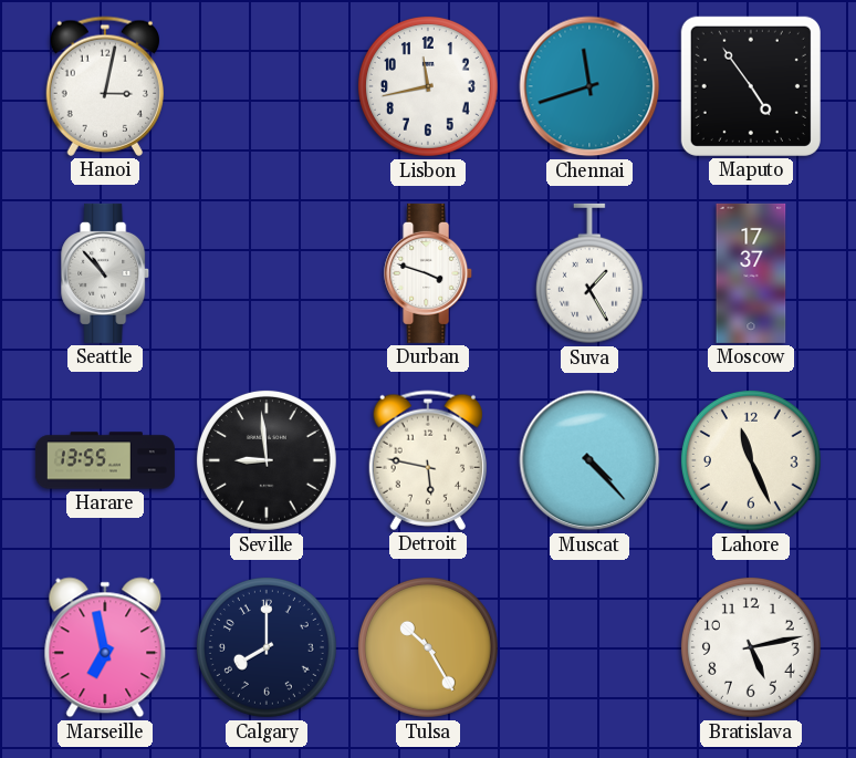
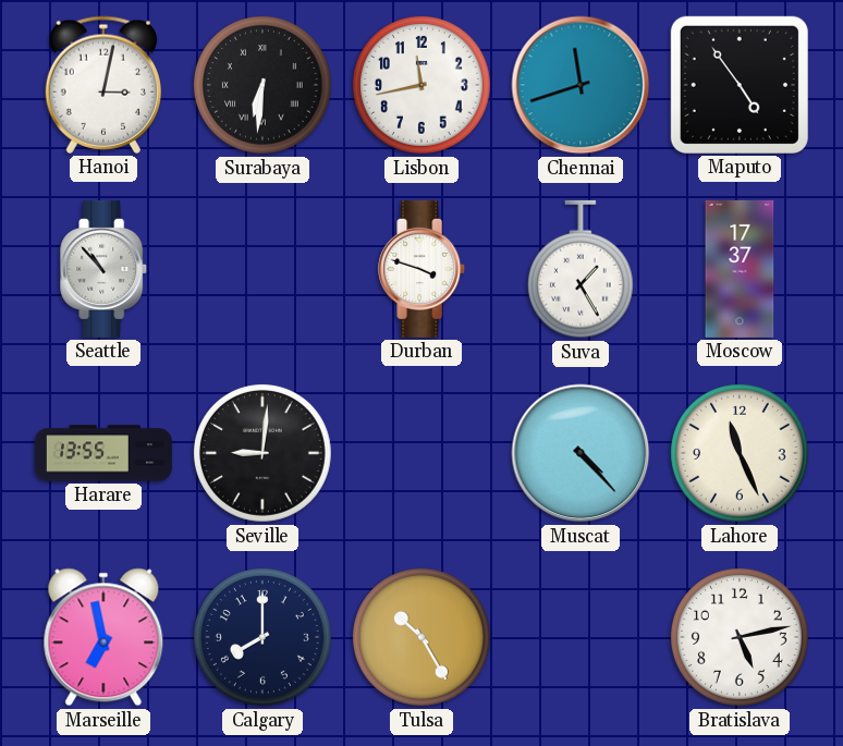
Surabaya: none -> 6:31 (262, 85)
Seville: 8:59 -> 9:01 (262, 453)
Detroit: 5:47 -> none (428, 460)
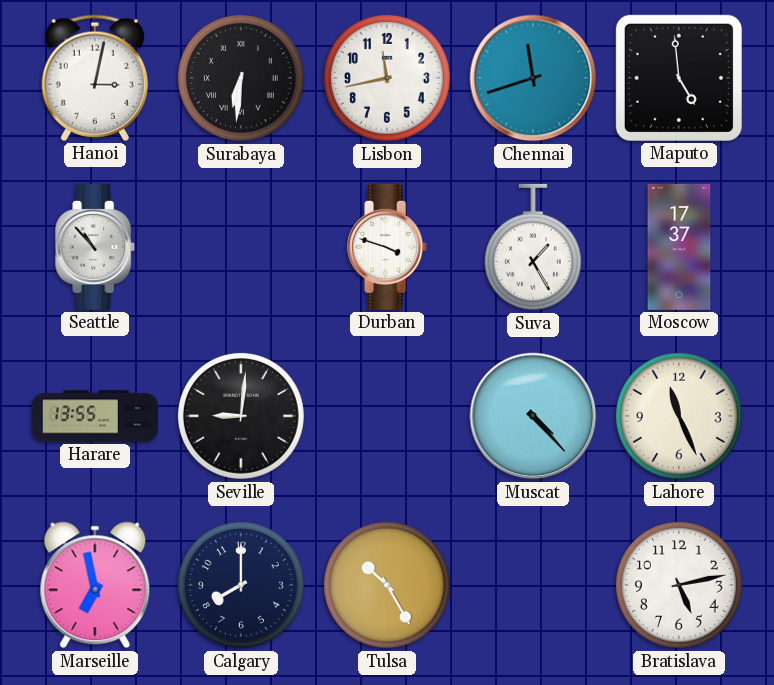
Maputo: 4:54 -> 4:59 (679, 78)
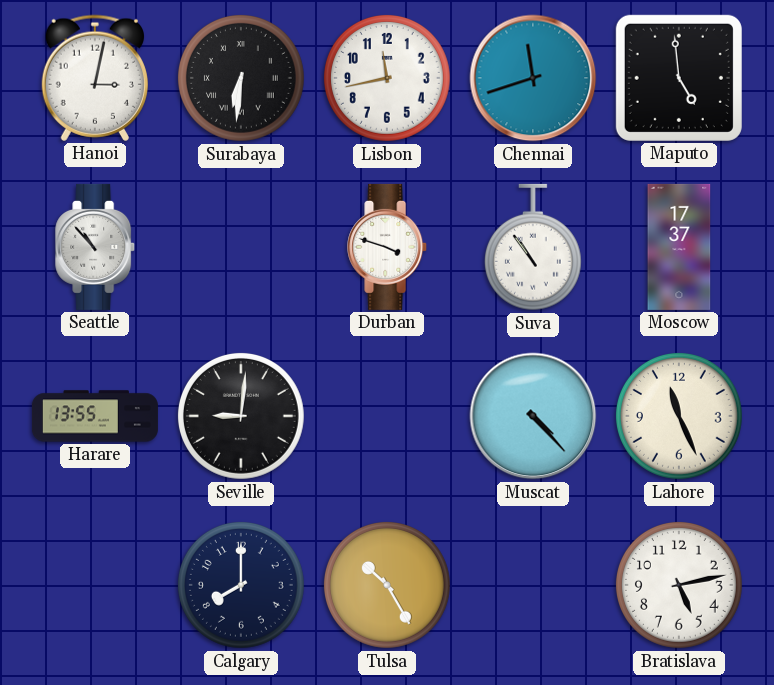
Suva: 1:25 -> 10:54 (533, 247)
Marseille: 6:58 -> none (95, 585)
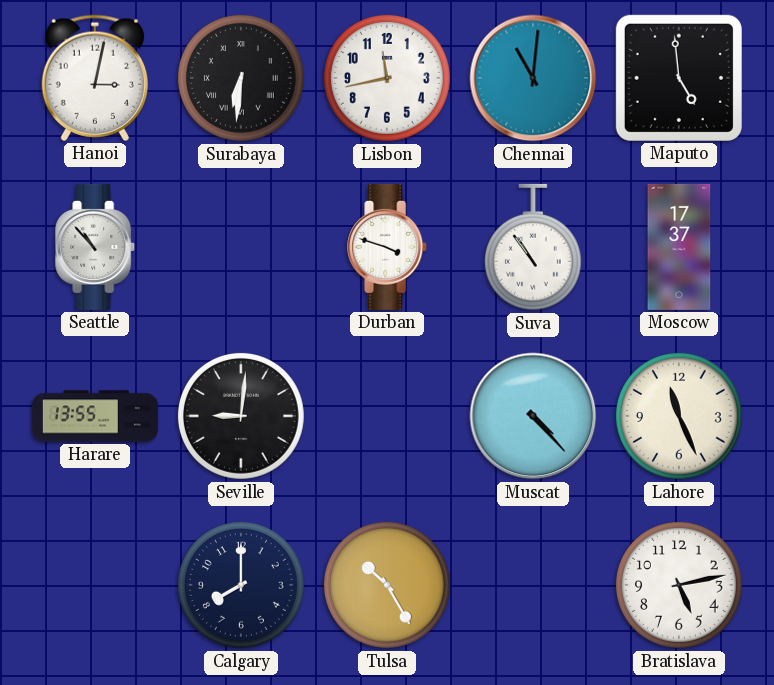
Chennai: 11:42 -> 11:01 (533, 78)
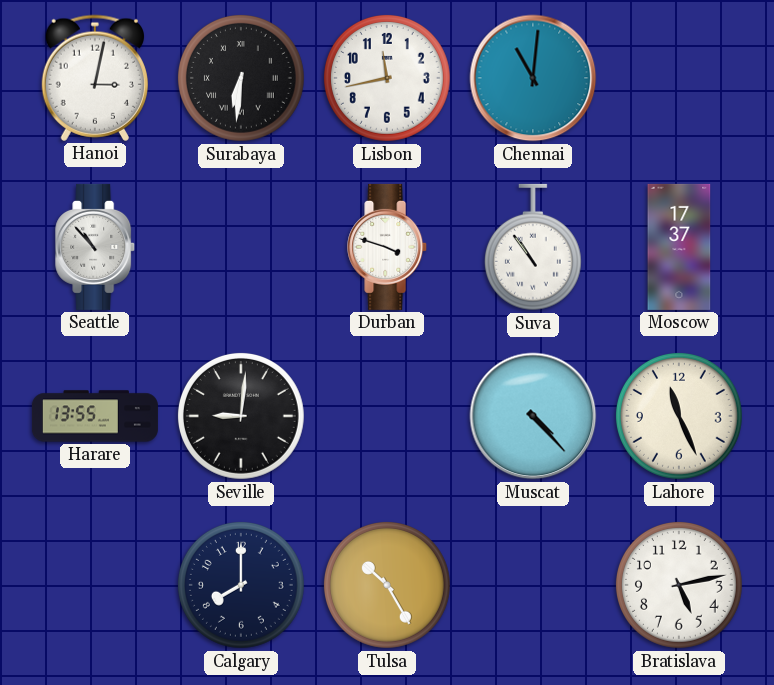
Maputo: 4:59 -> none (679, 78)
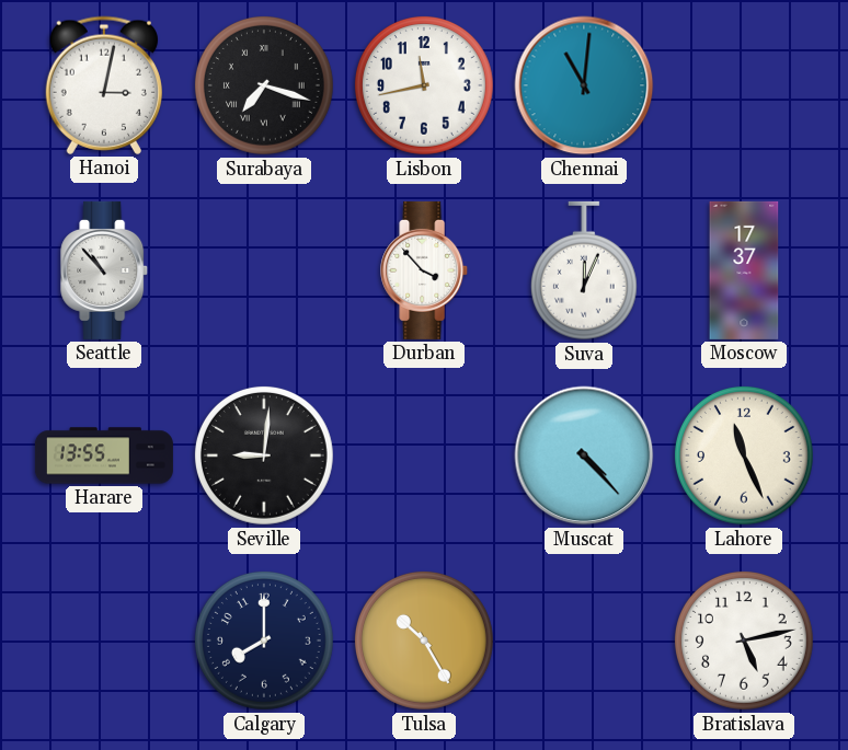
Surabaya: 6:31 -> 7:18 (264, 85)
Durban: 3:48 -> 3:53 (425, 270)
Suva: 10:54 -> 12:04 (584, 270)
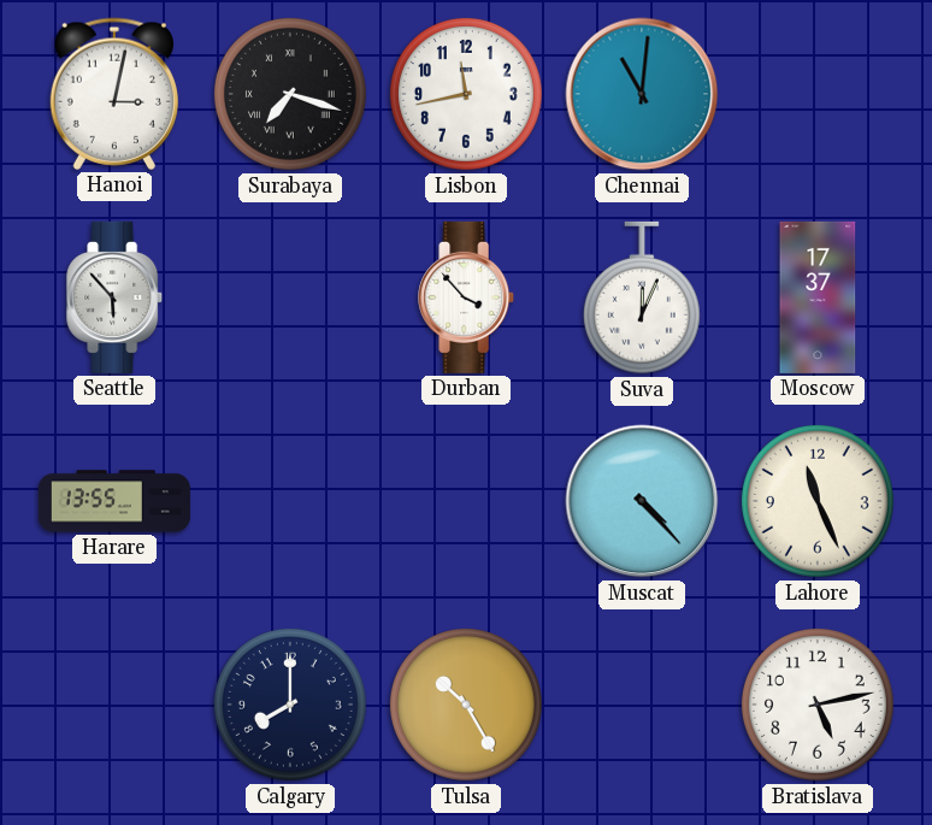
Seattle: 10:53 -> 5:53 (116, 297)
Seville: 9:01 -> none (264, 455)
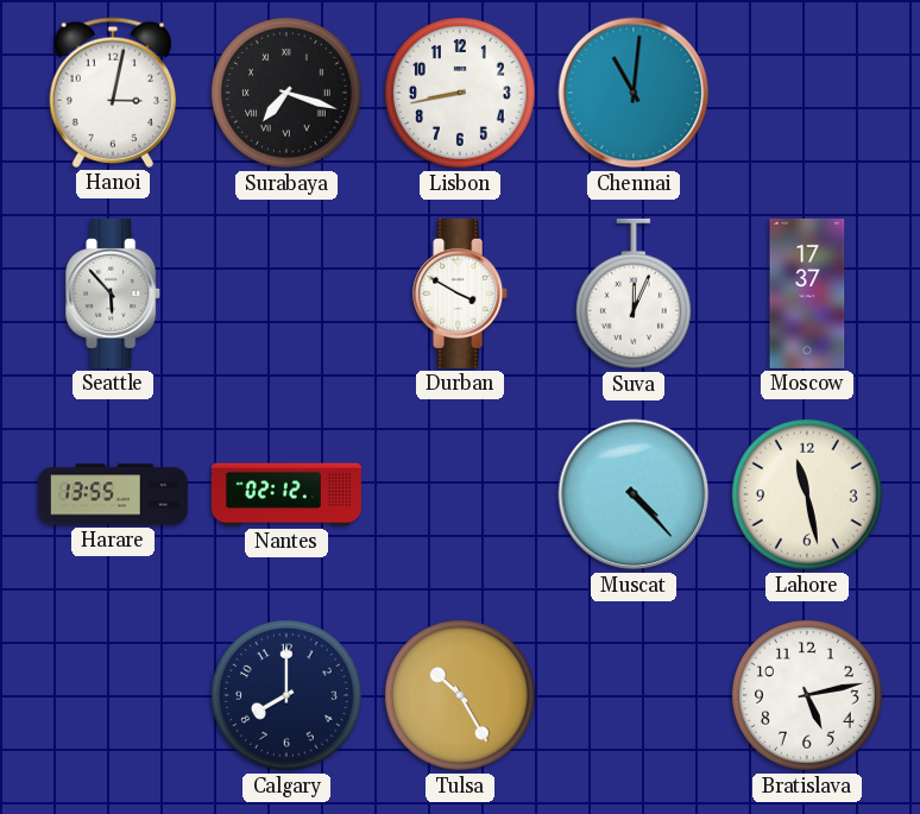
Lisbon: 11:43 -> 8:43 (460, 93)
Durban: 3:53 -> 3:50 (461, 294)
Nantes: none -> 02:12 (286, 494)
Lahore: 11:26 -> 11:28 (807, 494)
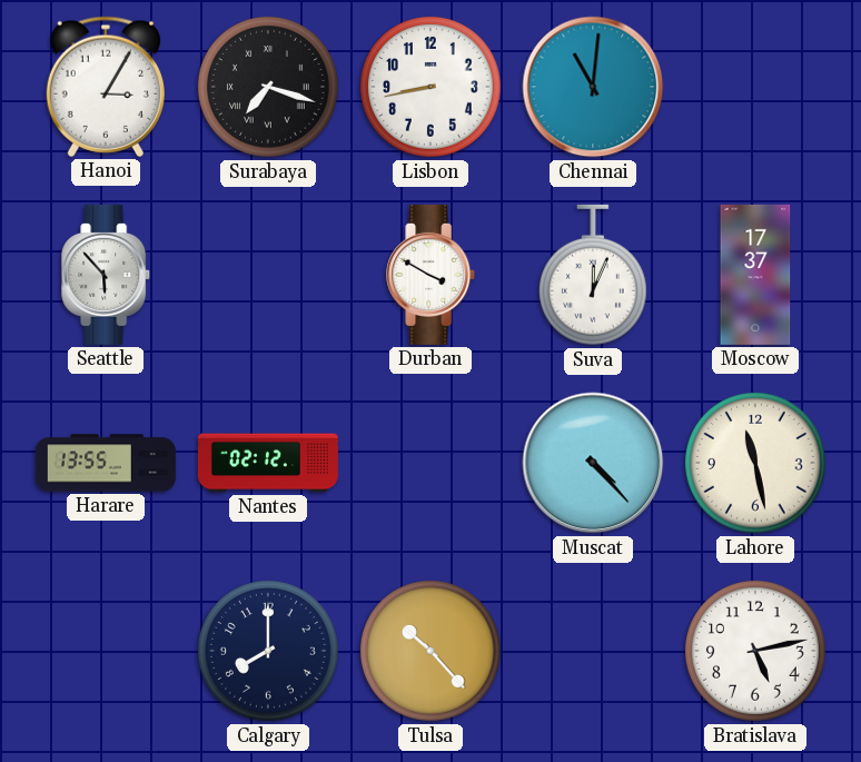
Hanoi: 3:02 -> 3:05 (106, 87)
Tulsa: 10:25 -> 10:23 (430, 651)
